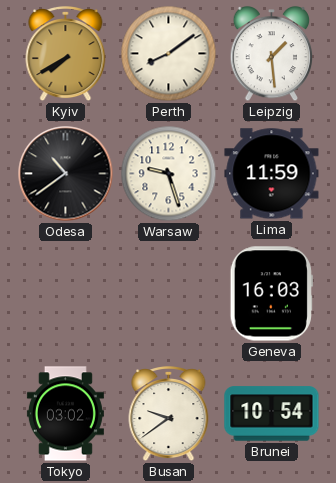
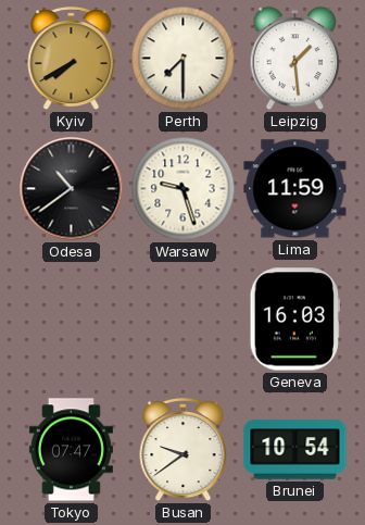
Perth: 8:09 -> 7:30 (184, 59)
Tokyo: 03:02 -> 07:47 (71, 450)
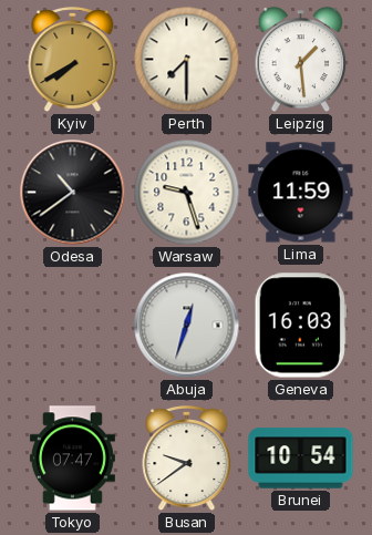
Abuja: none -> 12:33 (187, 326)
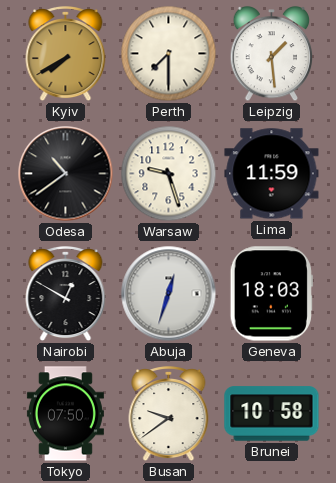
Nairobi: none -> 12:50 (66, 295)
Geneva: 16:03 -> 18:03 (271, 294)
Tokyo: 07:47 -> 07:50 (65, 414)
Brunei: 10:54 -> 10:58 (272, 414)
